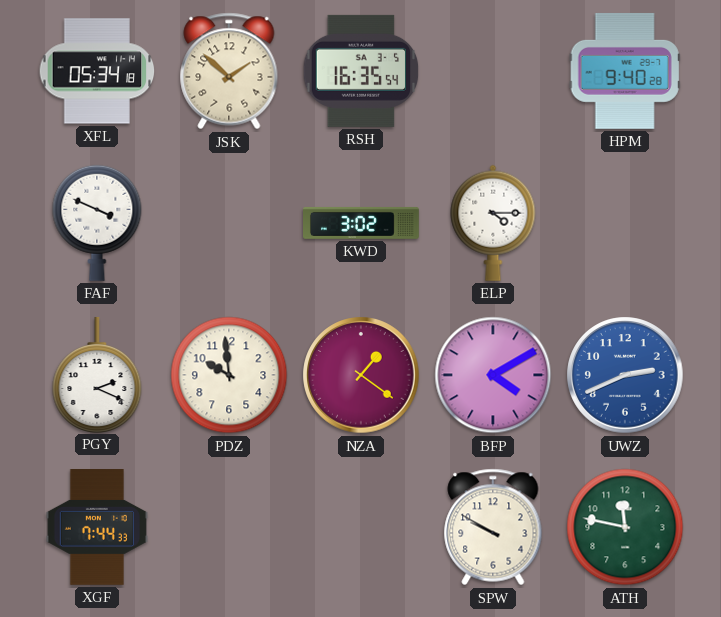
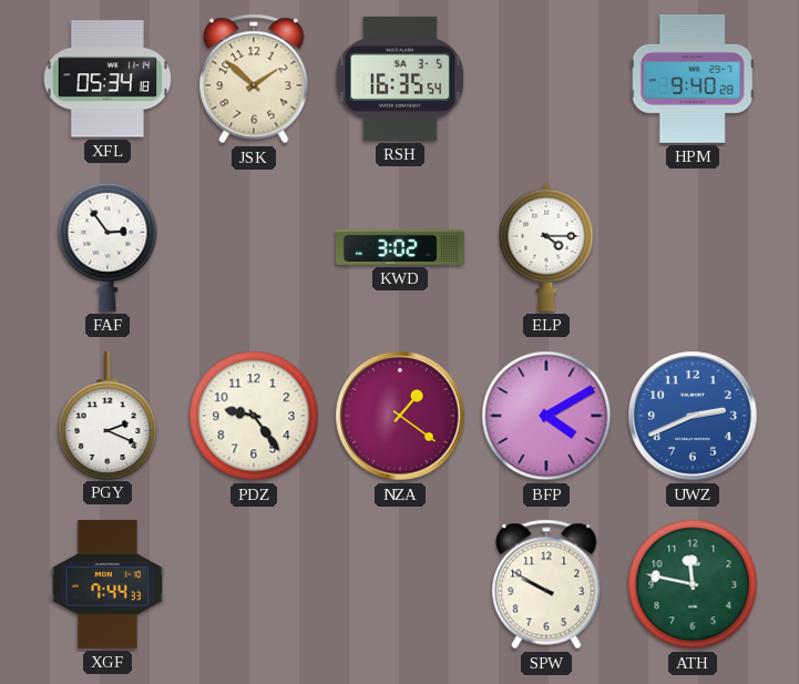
FAF: 3:49 -> 2:54 (107, 247)
PDZ: 9:59 -> 9:24 (254, 416)
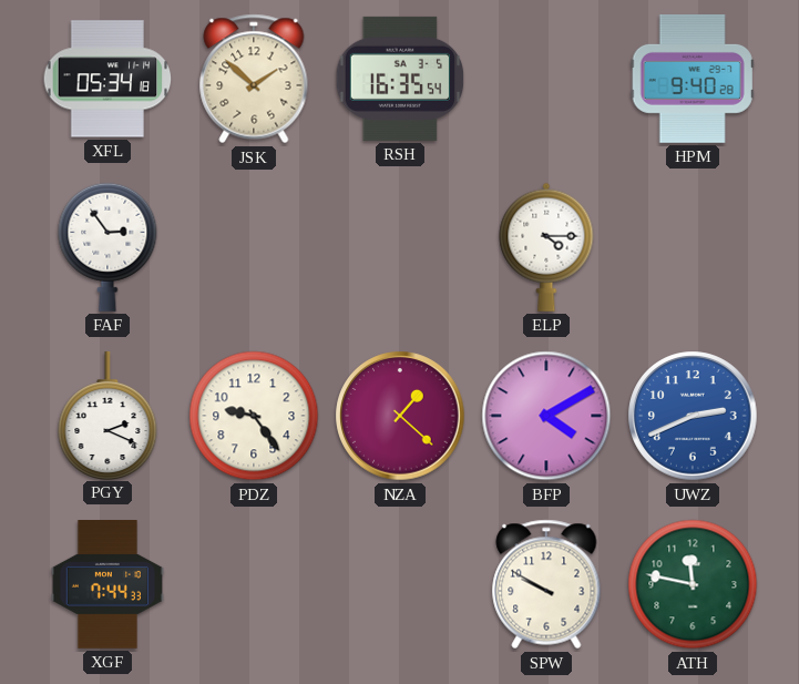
KWD: 3:02 -> none (401, 247)
NZA: 1:21 -> 1:22 (400, 416)
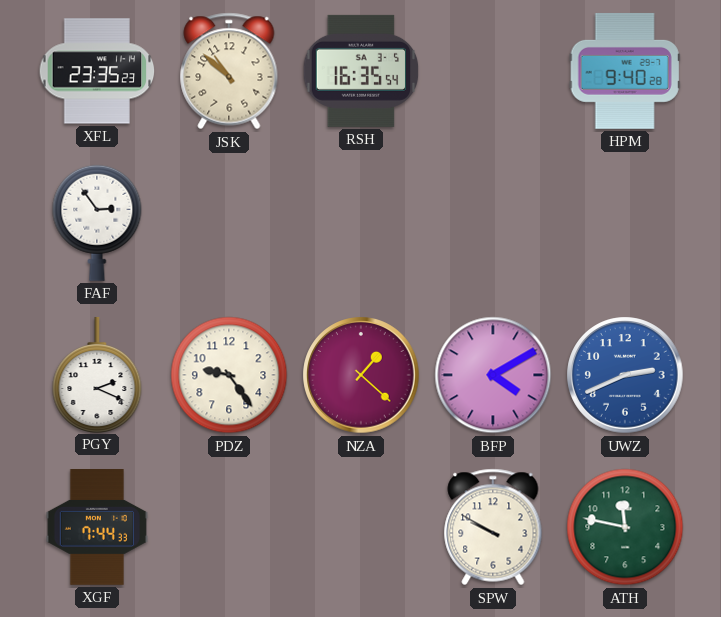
XFL: 05:34 -> 23:35 (97, 71)
JSK: 1:52 -> 10:52 (229, 71)
ELP: 4:15 -> none (546, 247)
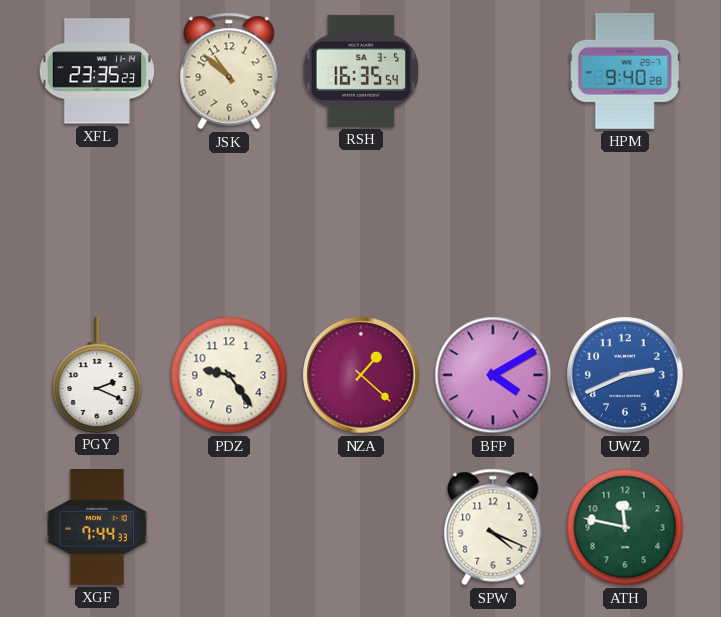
FAF: 2:54 -> none (97, 223)
SPW: 9:50 -> 4:19 (493, 527)
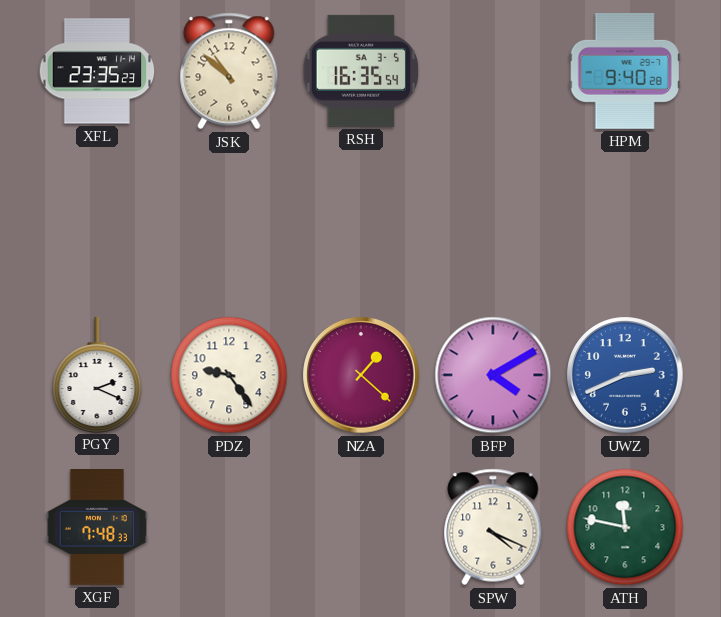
XGF: 7:44 -> 7:48 (97, 528)
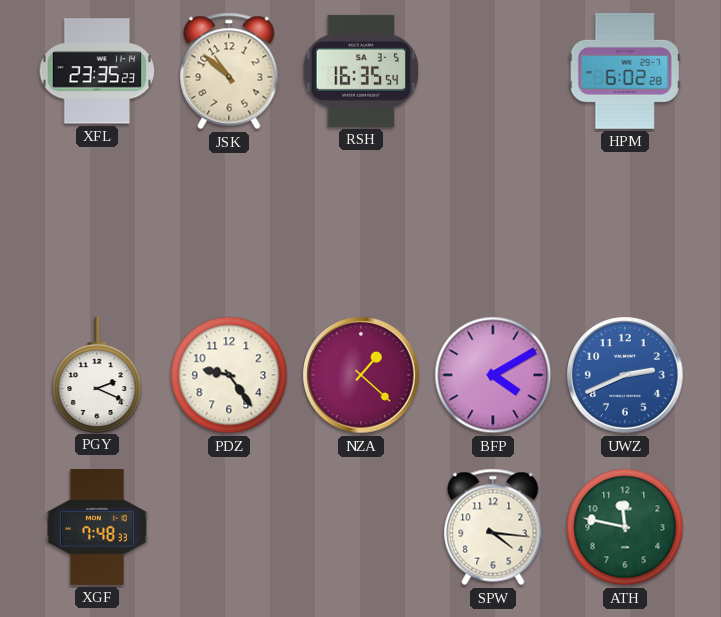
HPM: 9:40 -> 6:02 (625, 71)
SPW: 4:19 -> 4:16 (493, 527)
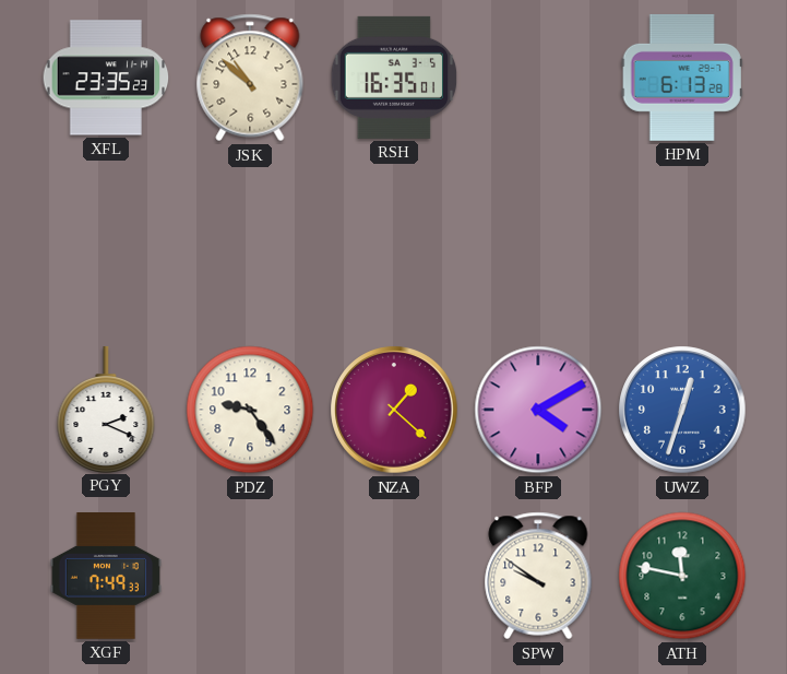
RSH: 16:35:54 -> 16:35:01 (394, 78)
HPM: 6:02 -> 6:13 (682, 78)
UWZ: 2:41 -> 12:33 (682, 410)
XGF: 7:48 -> 7:49 (106, 577)
SPW: 4:16 -> 9:51 (538, 576)
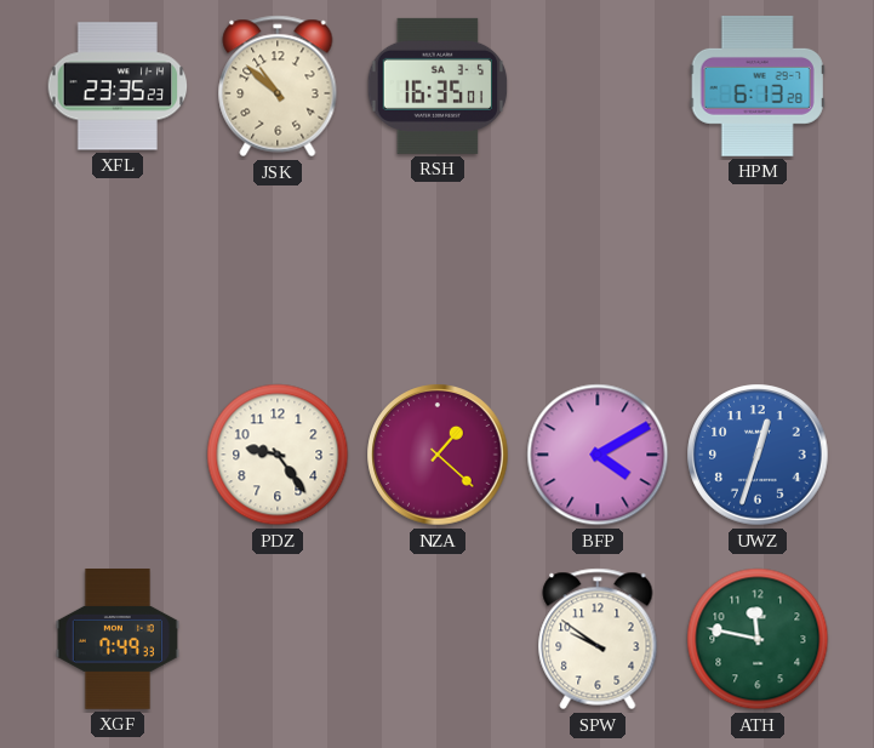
PGY: 2:19 -> none (106, 409)
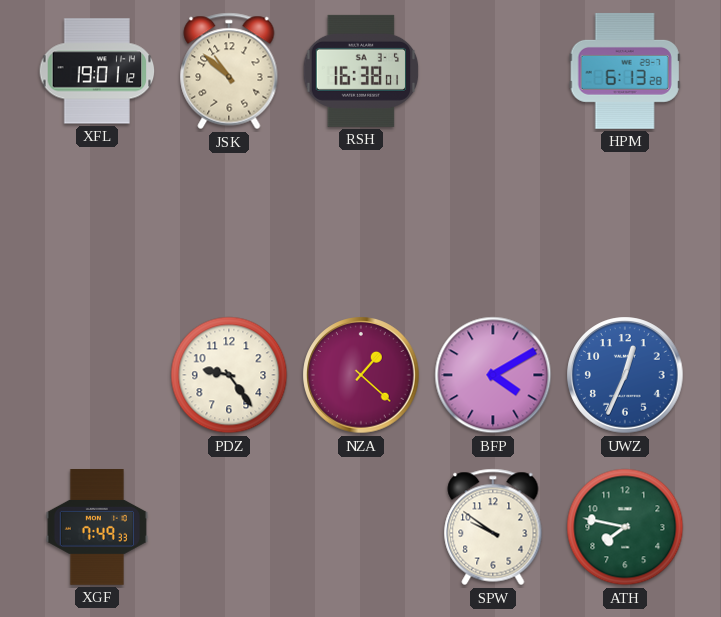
XFL: 23:35 -> 19:01 (97, 71)
RSH: 16:35 -> 16:38 (361, 71)
UWZ: 12:33 -> 12:34 (625, 375)
ATH: 11:47 -> 7:47 (625, 527)
